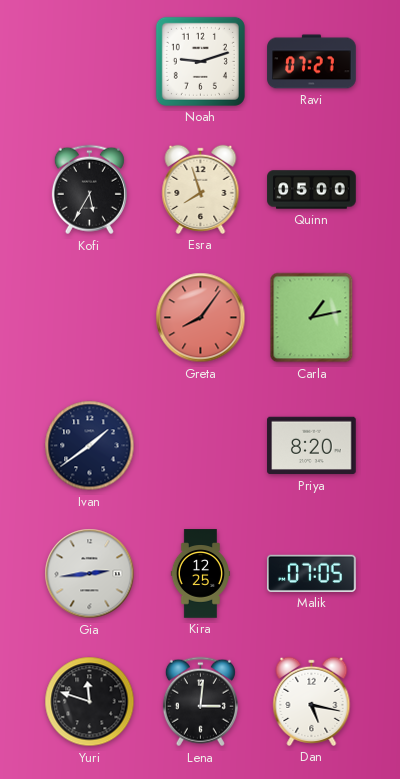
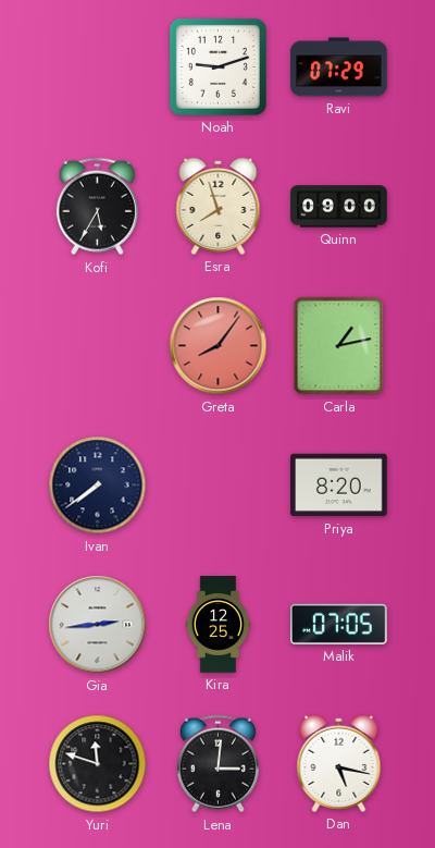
Ravi: 07:27 -> 07:29 (339, 67)
Quinn: 05:00 -> 09:00 (339, 207)
Ivan: 1:39 -> 7:39 (98, 486)
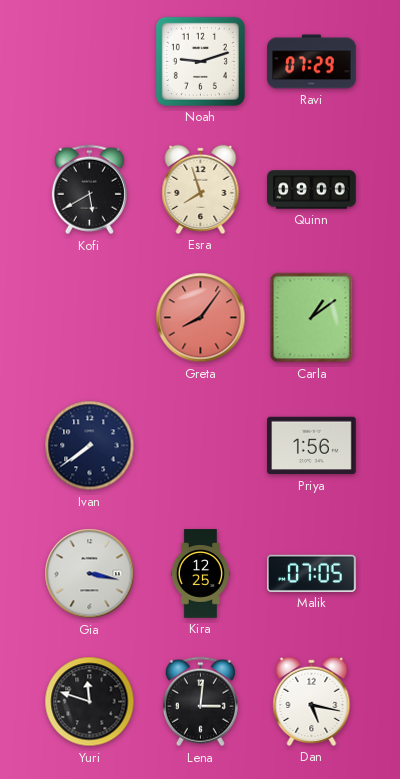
Kofi: 5:35 -> 5:40 (89, 190)
Carla: 1:13 -> 1:09 (312, 318)
Priya: 8:20 -> 1:56 (312, 446)
Gia: 2:44 -> 3:17 (90, 574)
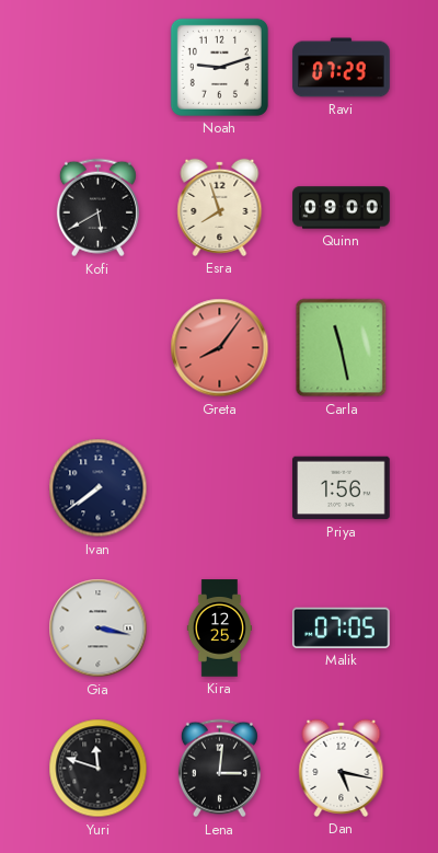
Carla: 1:09 -> 11:28 (342, 348)
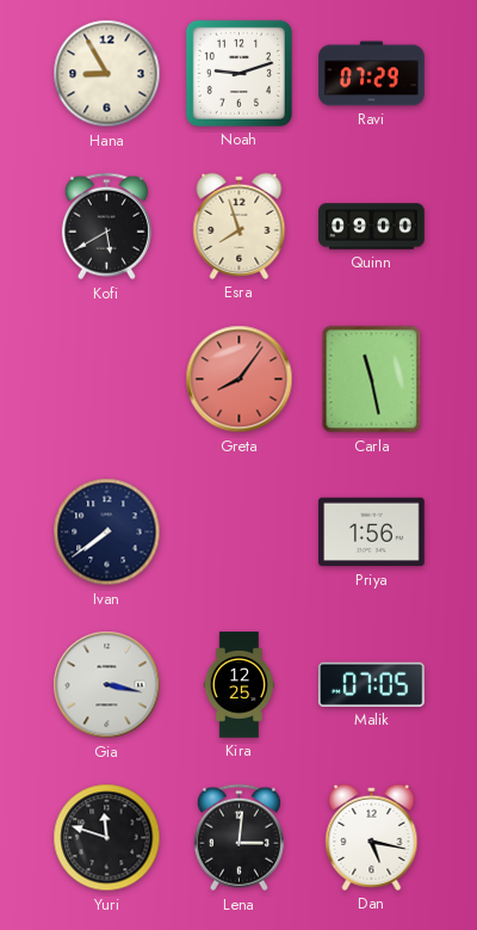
Hana: none -> 8:55 (107, 74)
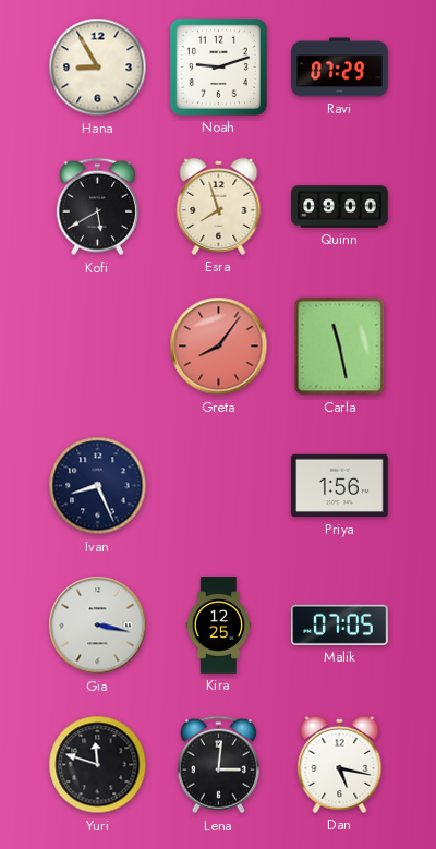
Ivan: 7:39 -> 8:26 (98, 486)
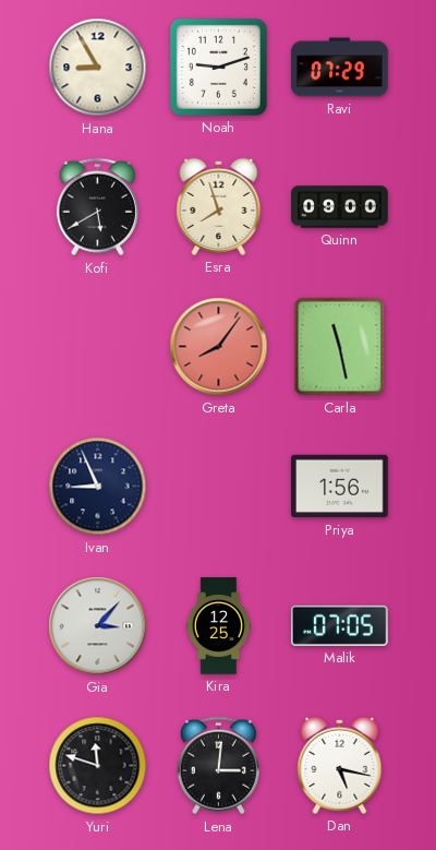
Ivan: 8:26 -> 8:56 (98, 487)
Gia: 3:17 -> 3:07 (98, 626)
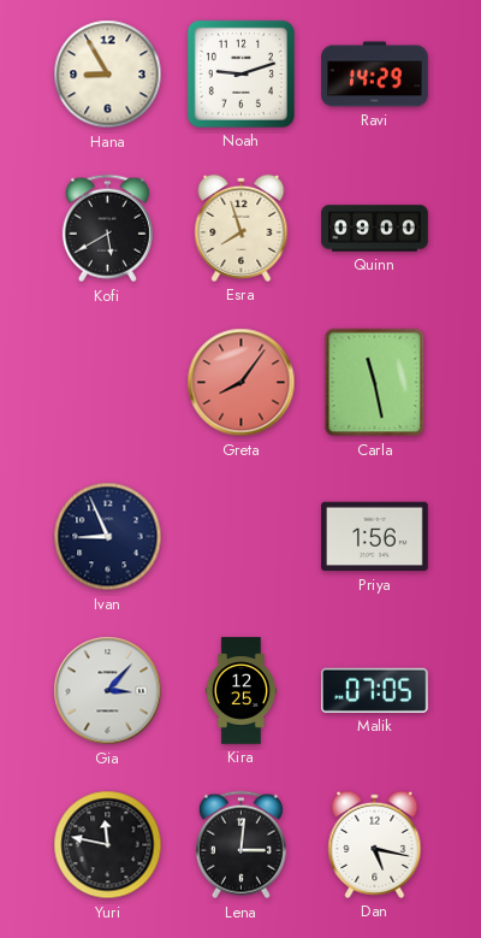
Ravi: 07:29 -> 14:29 (375, 75)
Yuri: 11:48 -> 11:47 (108, 845)
